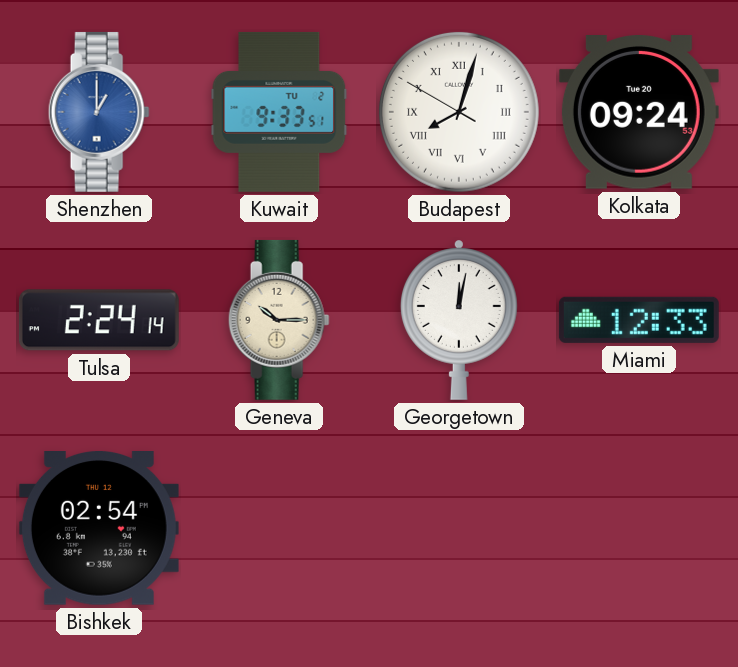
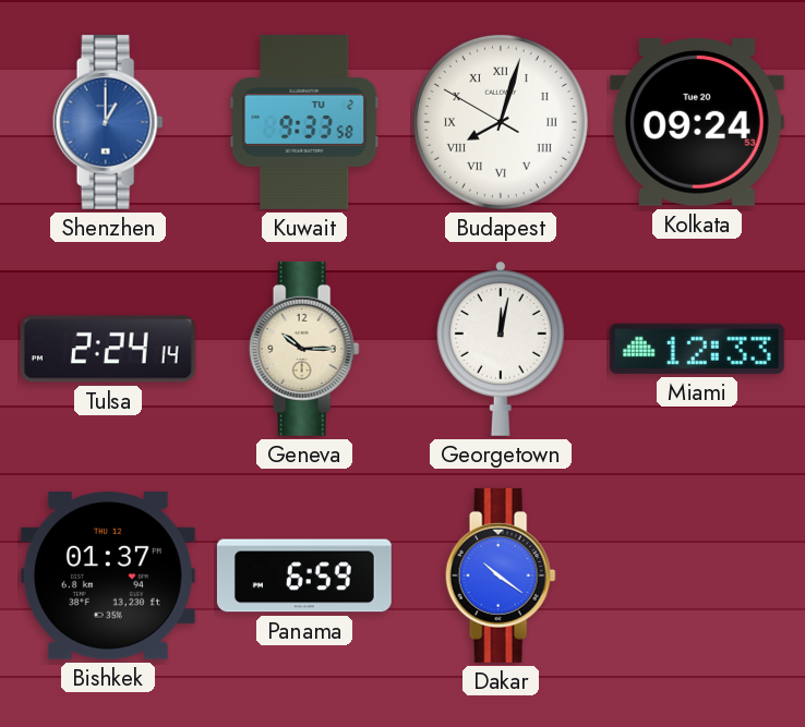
Kuwait: 9:33:51 -> 9:33:58 (304, 122)
Bishkek: 02:54 -> 01:37 (108, 577)
Panama: none -> 6:59 (304, 575)
Dakar: none -> 10:21 (501, 575)
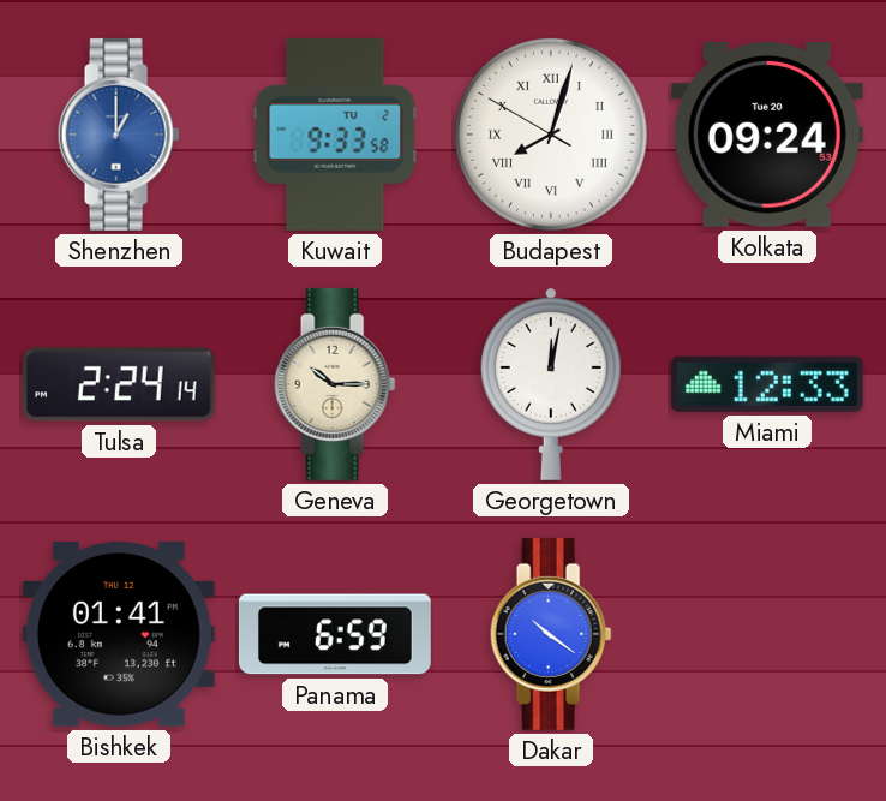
Bishkek: 01:37 -> 01:41 (119, 635)
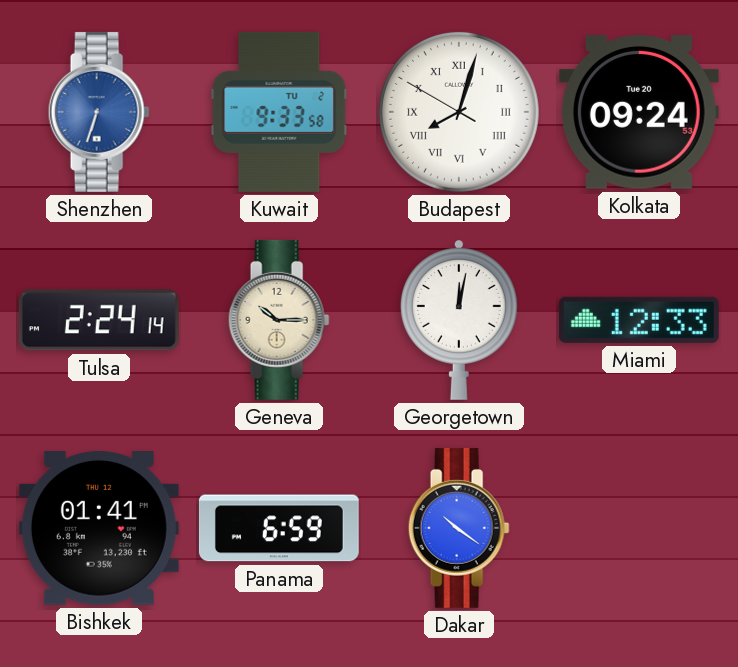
Shenzhen: 1:00 -> 6:33 (99, 112)
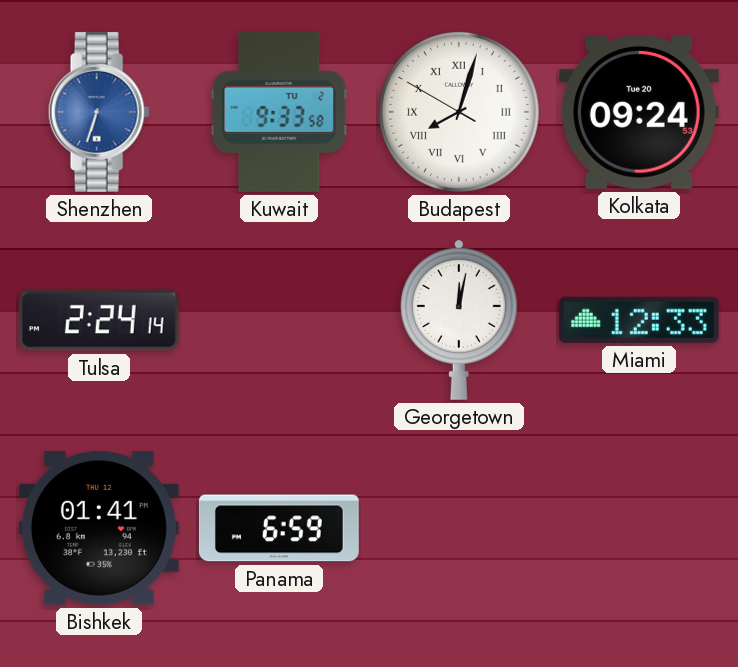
Geneva: 10:15 -> none (279, 320)
Dakar: 10:21 -> none (459, 528)
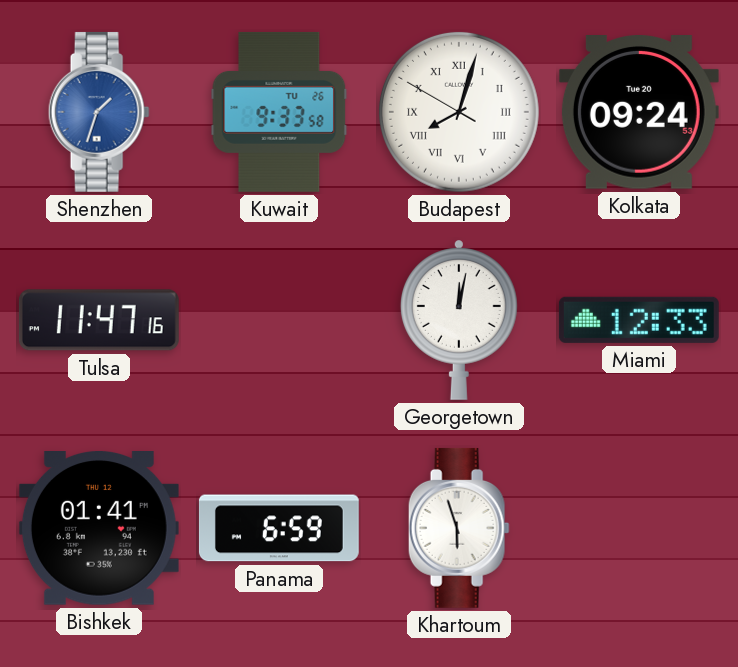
Shenzhen: 6:33 -> 1:33 (99, 112)
Kuwait date: TU 2 -> TU 26 (279, 112)
Tulsa: 2:24 -> 11:47 (99, 320)
Khartoum: none -> 5:57 (459, 528)
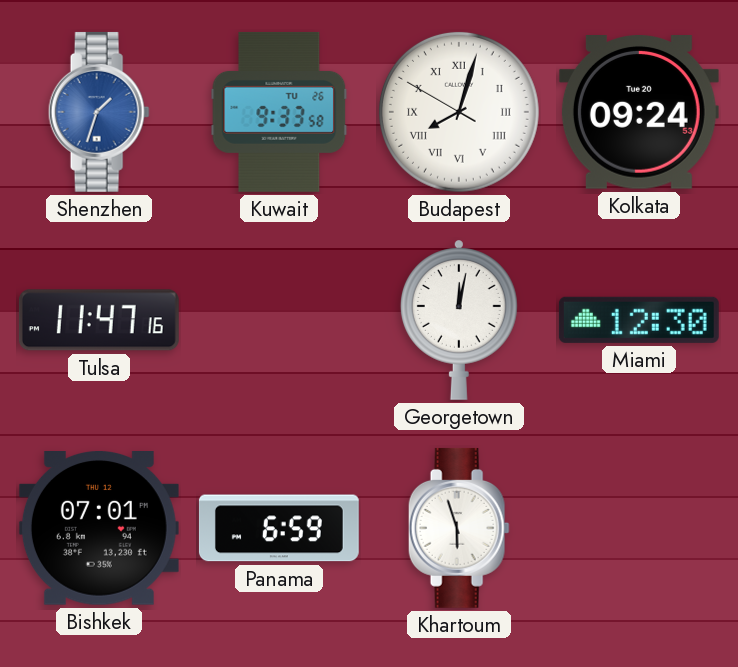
Miami: 12:33 -> 12:30 (639, 320)
Bishkek: 01:41 -> 07:01 (99, 529)
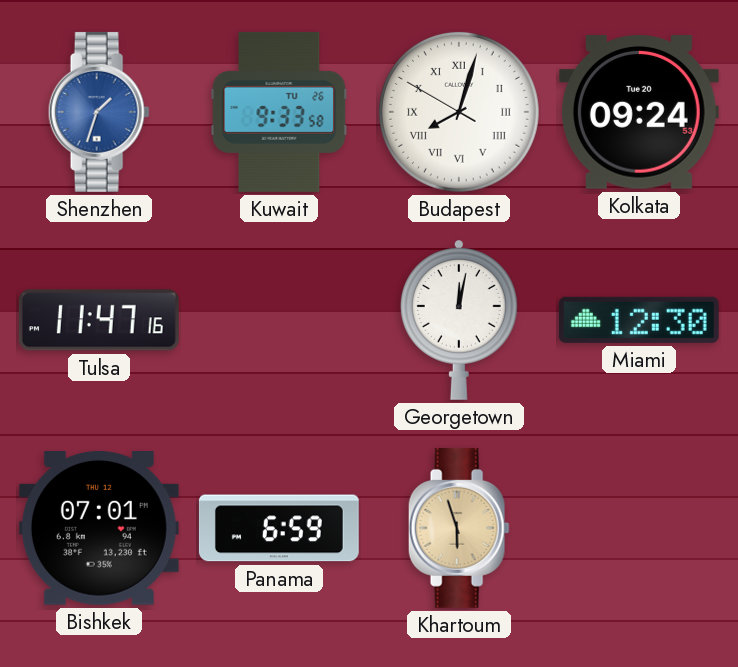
Khartoum dial: white -> champagne (459, 528)
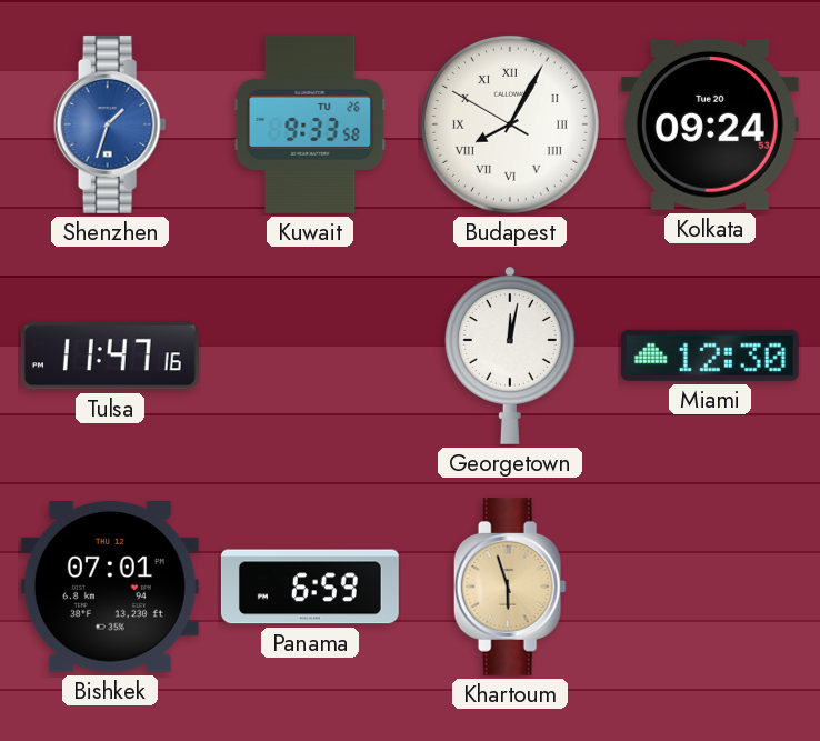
Budapest: 8:02 -> 8:04 (510, 124)
